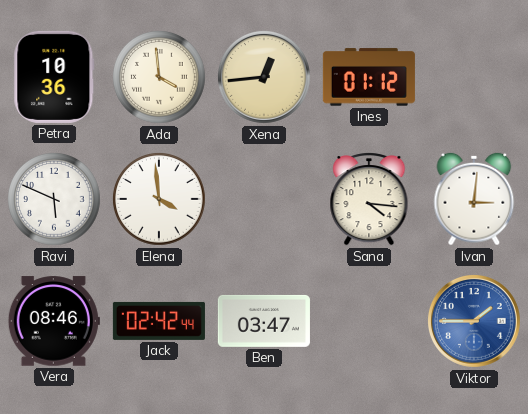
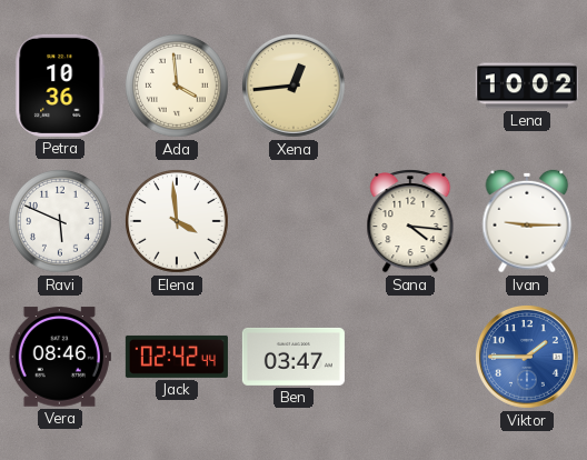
Ines: 01:12 -> none (369, 77)
Lena: none -> 10:02 (527, 86)
Ivan: 3:01 -> 9:15 (527, 221)
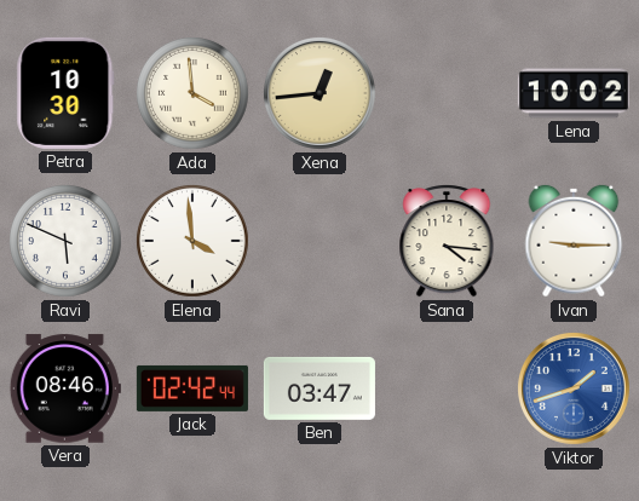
Petra: 10:36 -> 10:30 (65, 93)
Viktor: 1:45 -> 1:42 (574, 388)
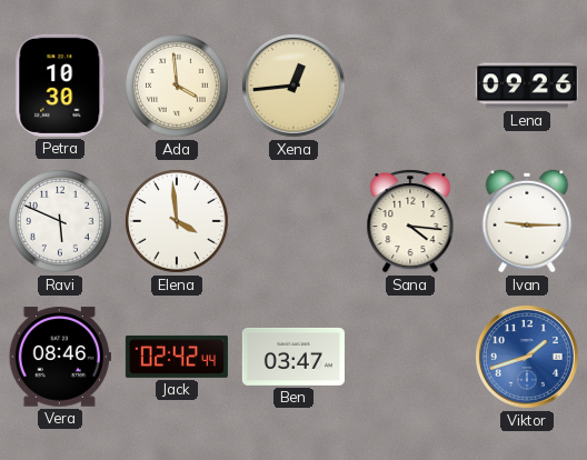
Lena: 10:02 -> 09:26 (527, 86)
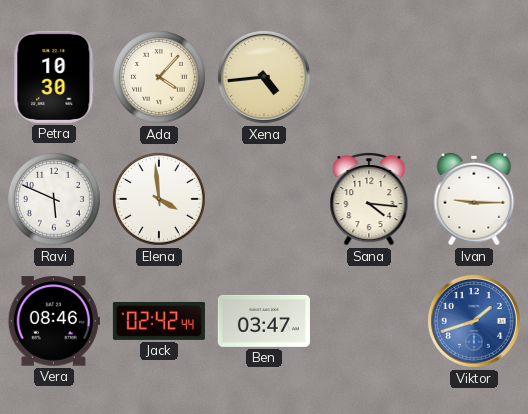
Ada: 3:59 -> 4:07 (160, 78)
Xena: 12:44 -> 4:44 (264, 77)
Lena: 09:26 -> none (527, 86)
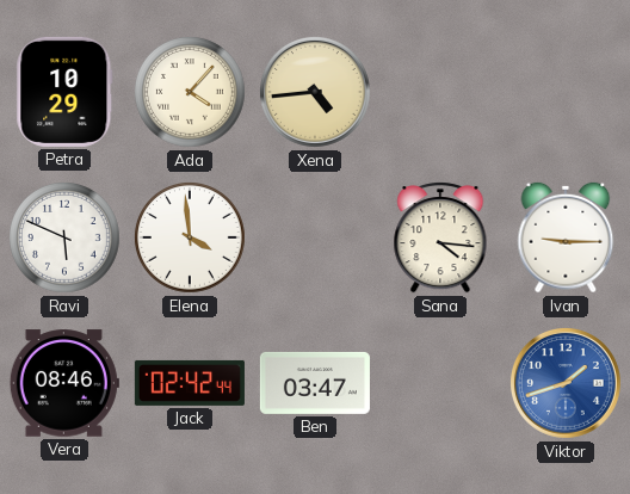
Petra: 10:30 -> 10:29 (64, 92)
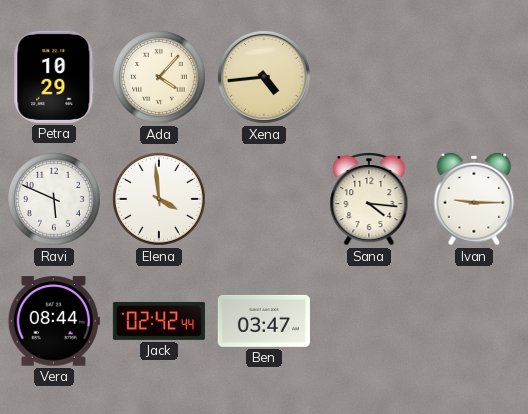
Vera: 08:46 -> 08:44 (54, 321)
Viktor: 1:42 -> none (566, 383)
